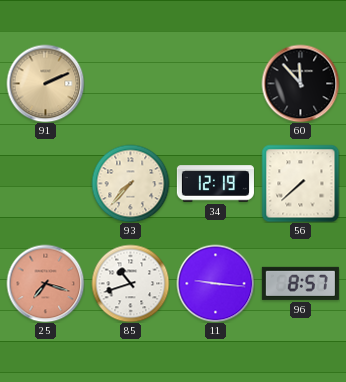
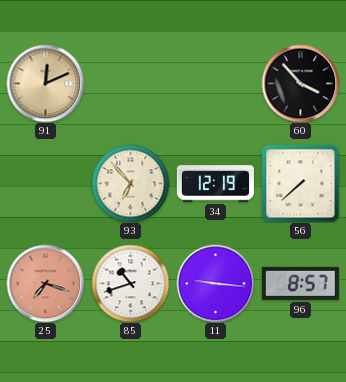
91: 2:11 -> 12:11 (45, 83)
60: 11:53 -> 3:53 (300, 83)
93: 7:37 -> 6:53 (130, 183)
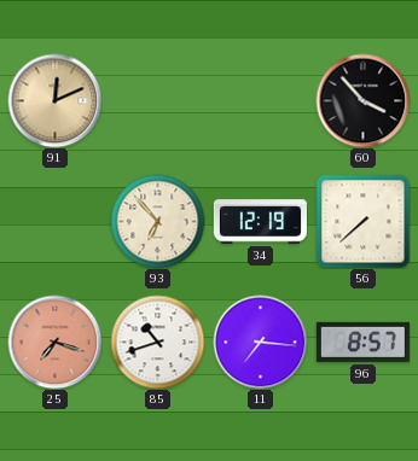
11: 9:16 -> 7:16 (260, 342)
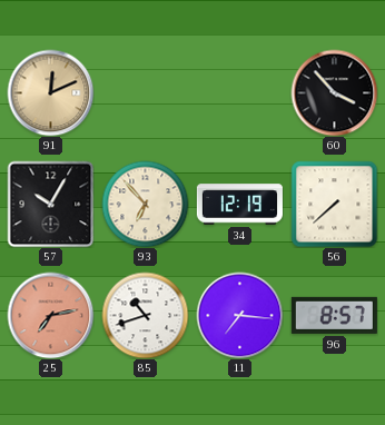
57: none -> 10:05 (50, 204)
25: 7:18 -> 7:13 (50, 315)
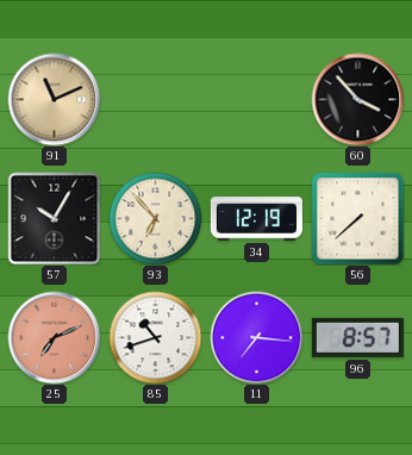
91: 12:11 -> 11:11 (54, 99)
25: 7:13 -> 7:11 (54, 337)
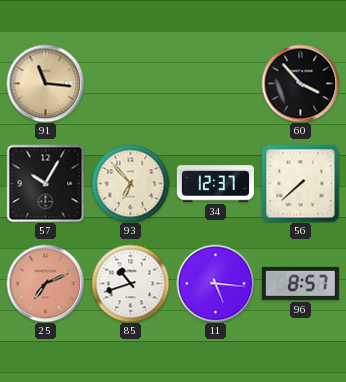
91: 11:11 -> 11:16 (45, 83)
34: 12:19 -> 12:37 (215, 184)
11: 7:16 -> 5:16 (215, 283)
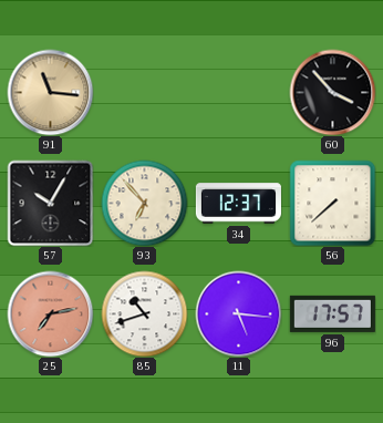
25: 7:11 -> 7:13 (50, 313)
96: 8:57 -> 17:57 (332, 313)
